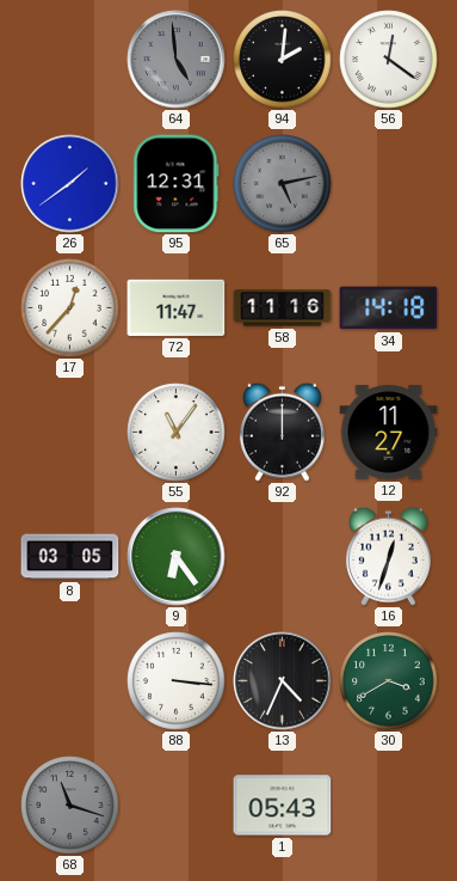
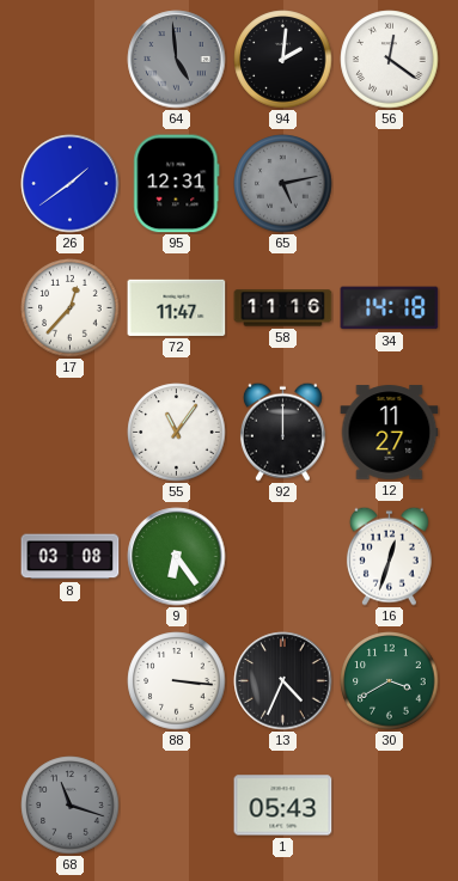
8: 03:05 -> 03:08 (71, 557)
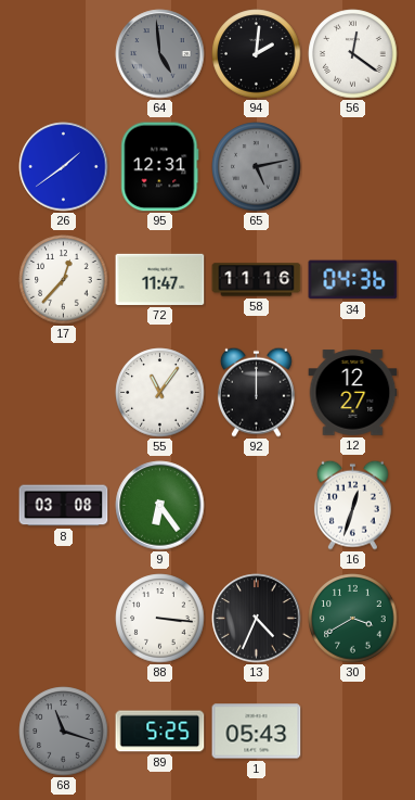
34: 14:18 -> 04:36 (353, 280)
12: 11:27 -> 12:27 (353, 393)
89: none -> 5:25 (160, 732)
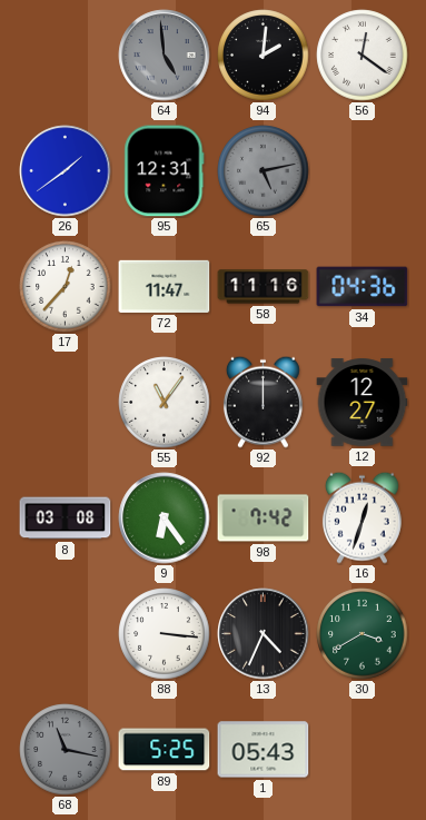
98: none -> 7:42 (264, 518)
68: 11:18 -> 11:17 (66, 750)
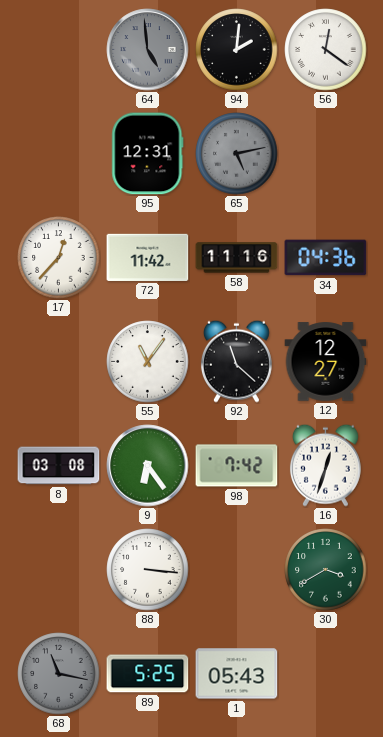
26: 1:39 -> none (66, 171)
72: 11:47 -> 11:42 (148, 257)
92: 12:00 -> 11:22 (236, 361)
13: 4:34 -> none (264, 634)
